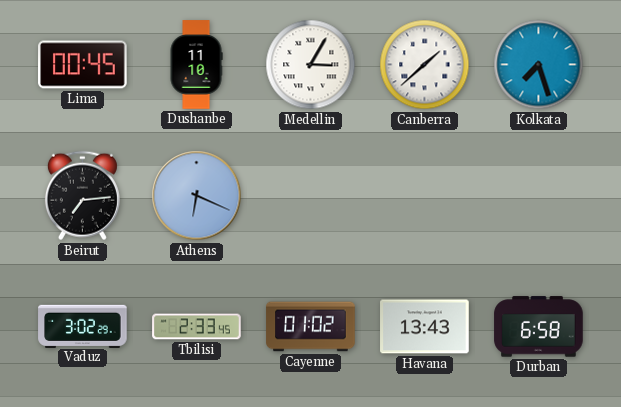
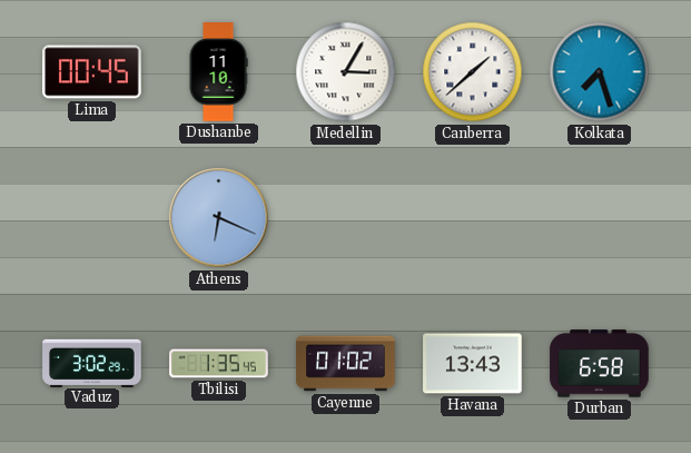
Beirut: 7:14 -> none (82, 196)
Tbilisi: 2:33 -> 1:35 (219, 364)
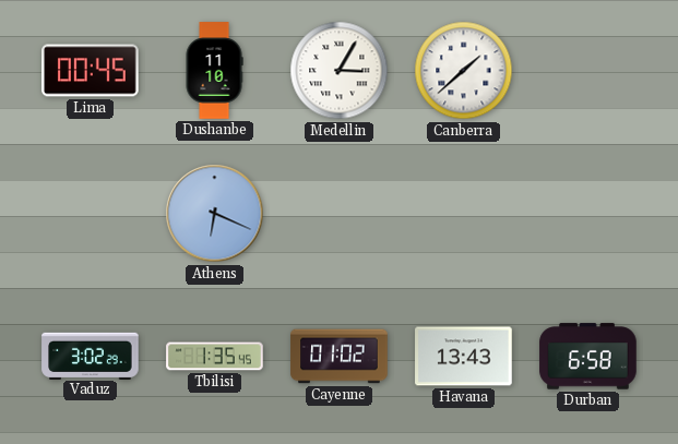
Kolkata: 7:27 -> none (600, 72)
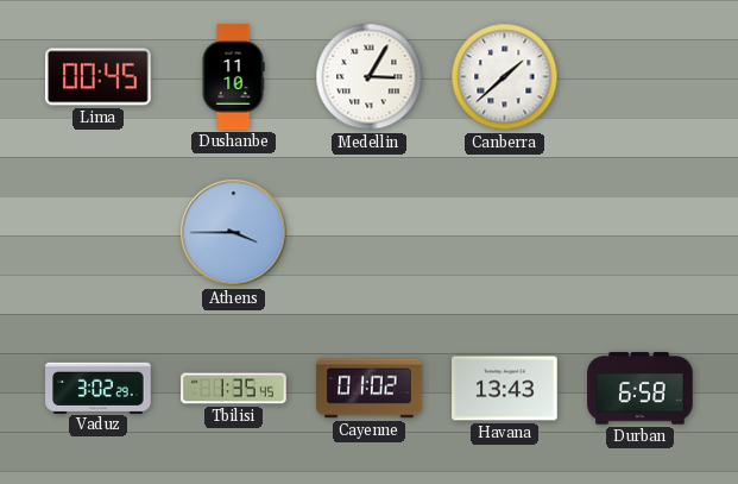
Athens: 6:19 -> 3:45 (234, 233)
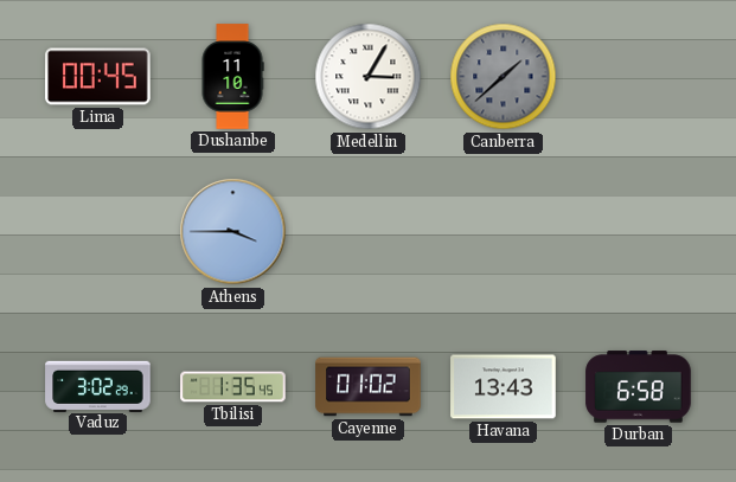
Canberra dial: white -> grey (504, 77)
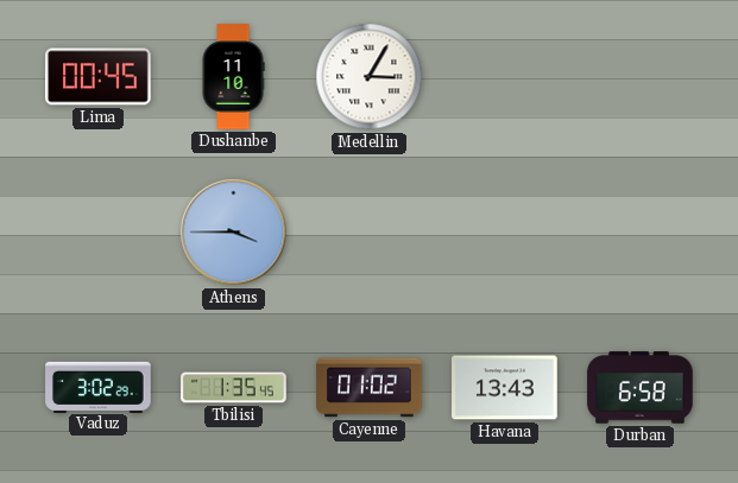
Canberra: 1:38 -> none (504, 77)
